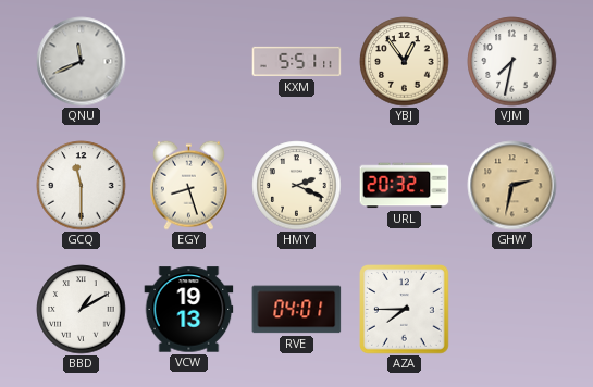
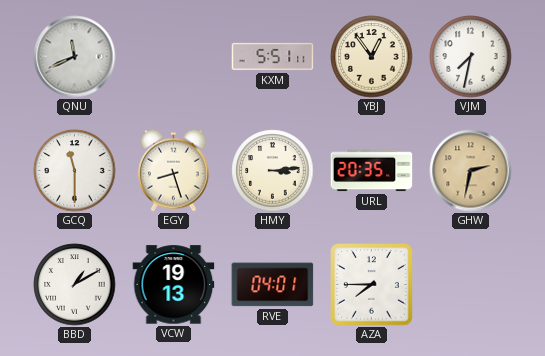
HMY: 2:19 -> 3:14 (273, 171)
URL: 20:32 -> 20:35 (372, 171)
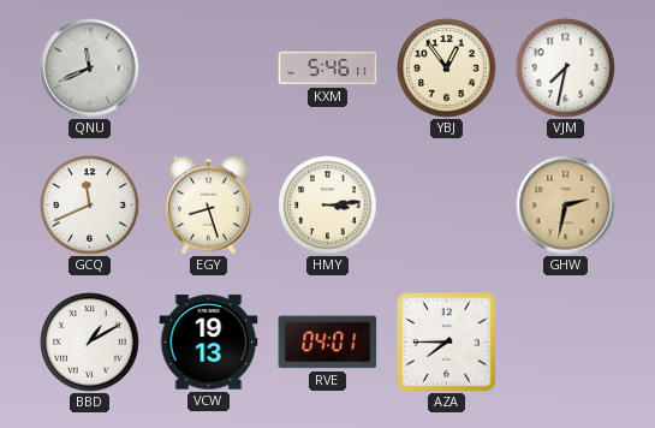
KXM: 5:51 -> 5:46 (328, 69)
GCQ: 11:30 -> 11:41 (90, 206)
URL: 20:35 -> none (372, 171)
